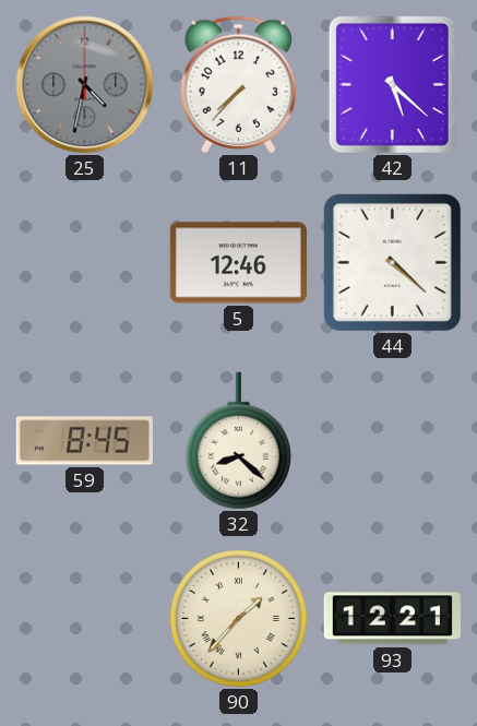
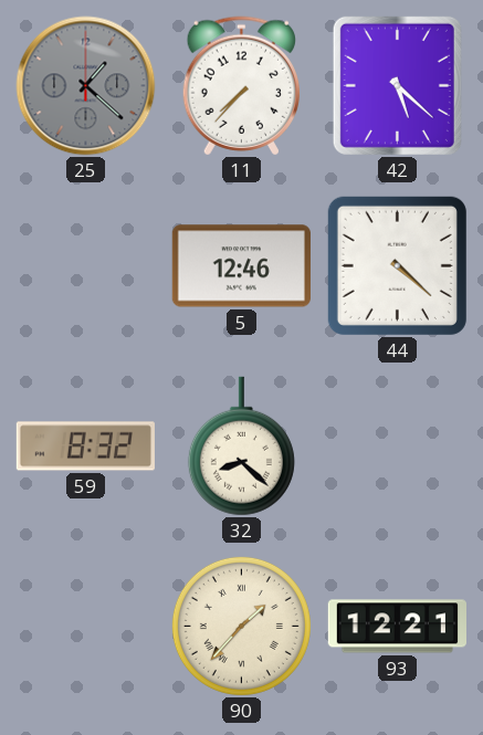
25: 4:32 -> 1:22 (86, 86)
59: 8:45 -> 8:32 (85, 447)
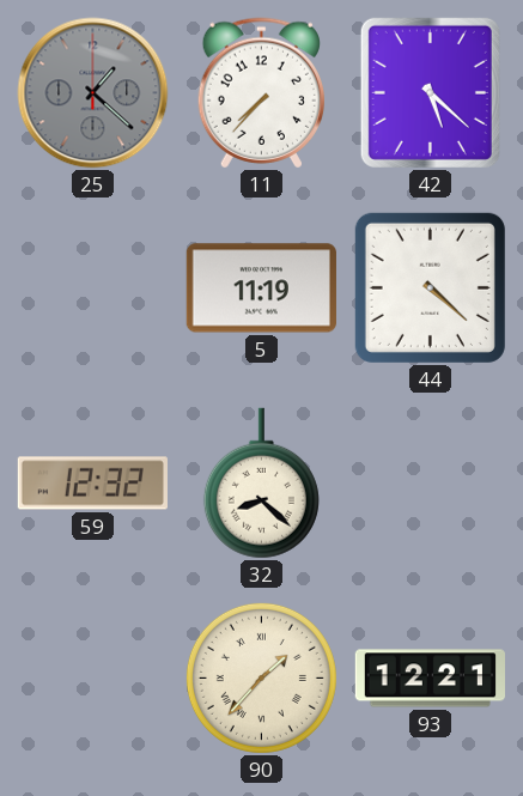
5: 12:46 -> 11:19 (261, 288)
59: 8:32 -> 12:32 (92, 484)
